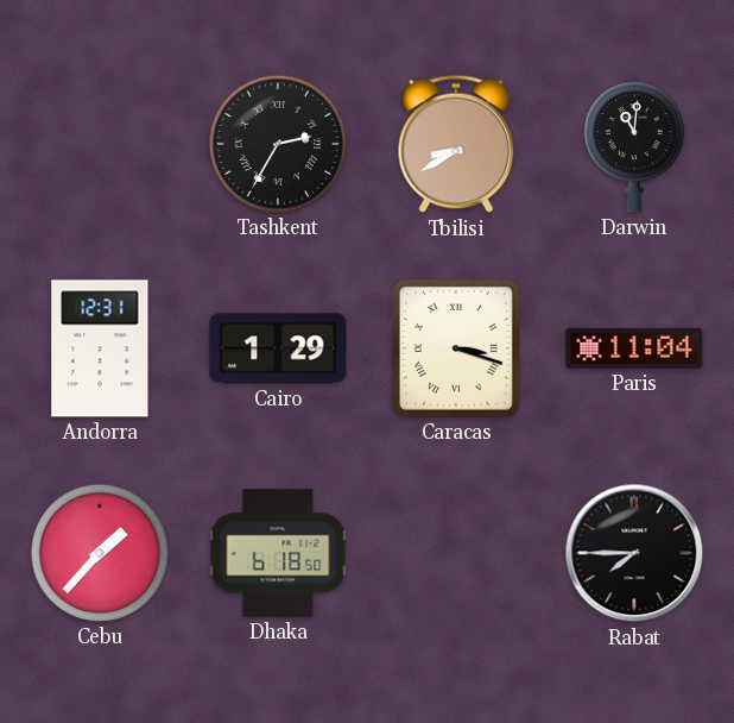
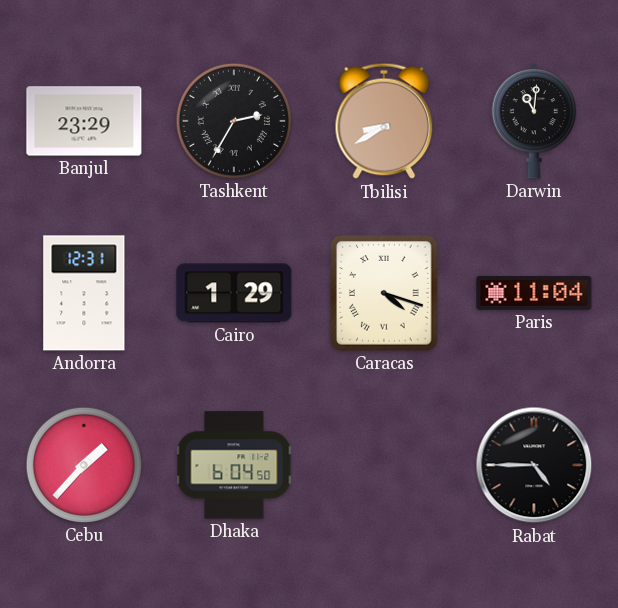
Banjul: none -> 23:29 (84, 121)
Caracas: 3:18 -> 4:18 (384, 293)
Dhaka: 6:18 -> 6:04 (234, 465)
Rabat: 7:45 -> 4:45 (534, 465)
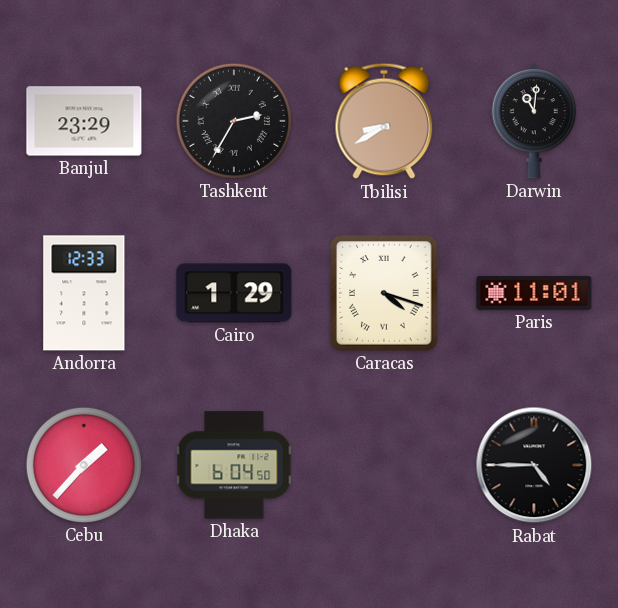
Andorra: 12:31 -> 12:33 (84, 293)
Paris: 11:04 -> 11:01 (534, 293)
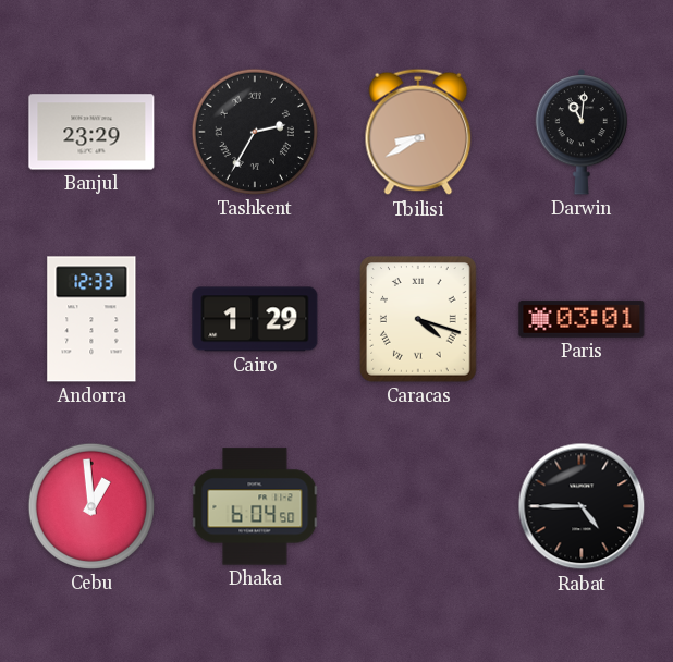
Paris: 11:01 -> 03:01 (582, 319)
Cebu: 1:37 -> 12:59 (91, 506)
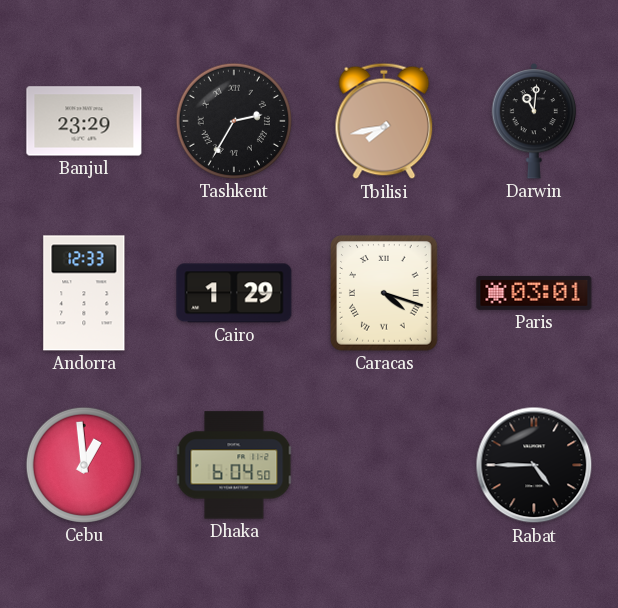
Tbilisi: 8:40 -> 7:43 (384, 121)
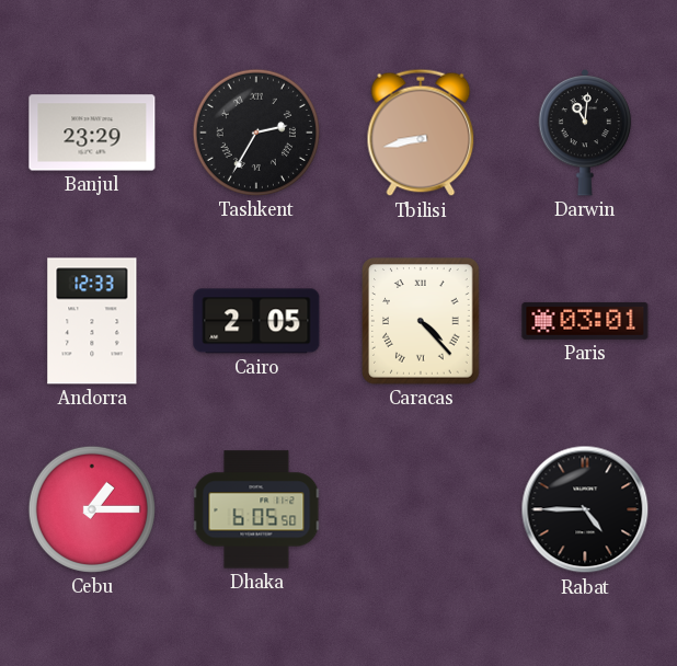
Tbilisi: 7:43 -> 8:43 (421, 133)
Cairo: 1:29 -> 2:05 (256, 321)
Caracas: 4:18 -> 4:23 (421, 321)
Cebu: 12:59 -> 1:15 (92, 509)
Dhaka: 6:04 -> 6:05 (256, 509)
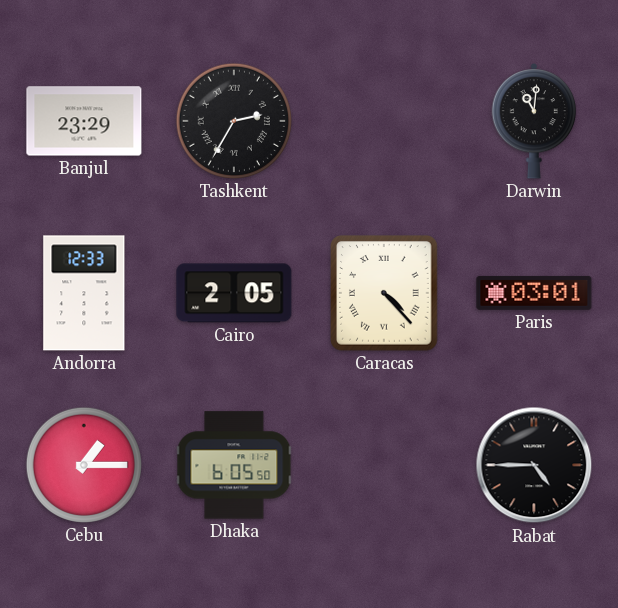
Tbilisi: 8:43 -> none (421, 133)
